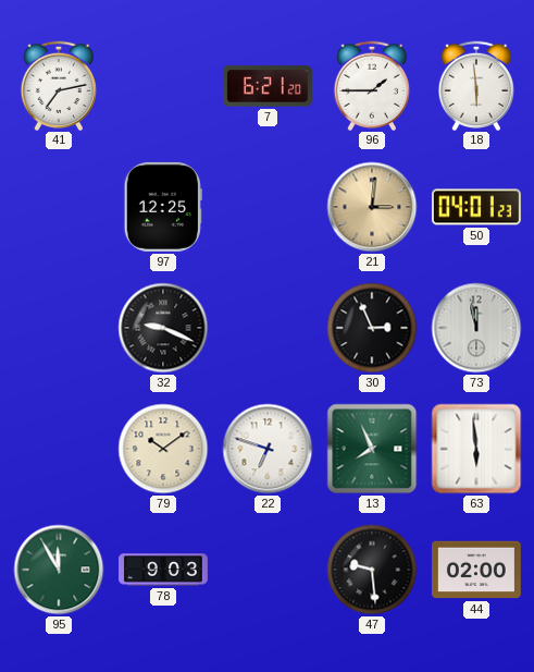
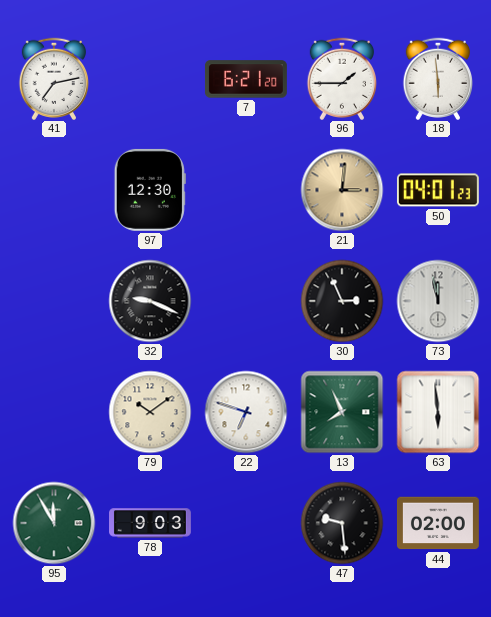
97: 12:25 -> 12:30 (150, 190)
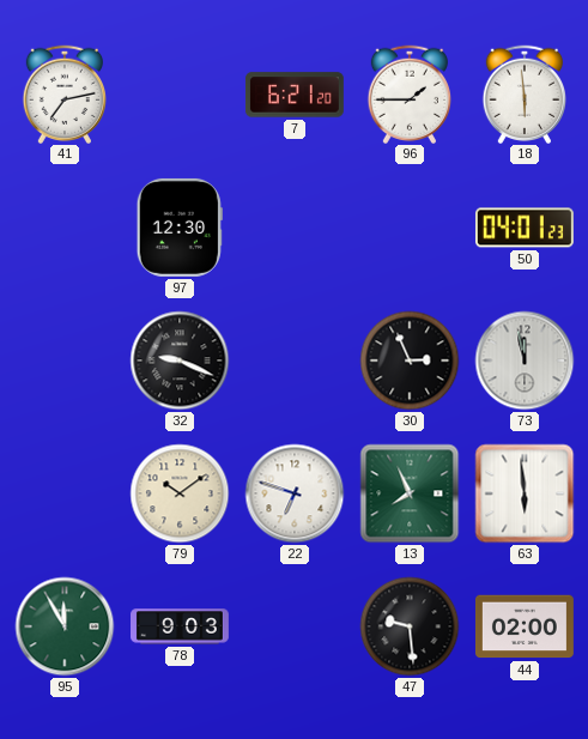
21: 3:01 -> none (342, 190)
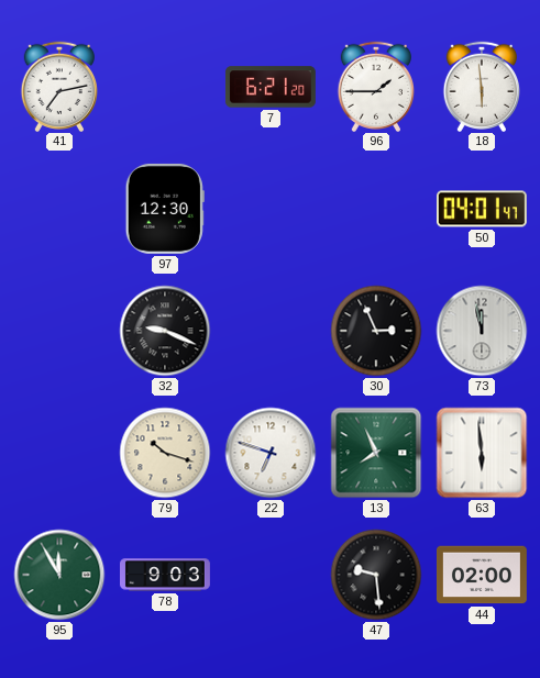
50: 04:01:23 -> 04:01:47 (482, 209)
79: 10:09 -> 10:18 (165, 453)
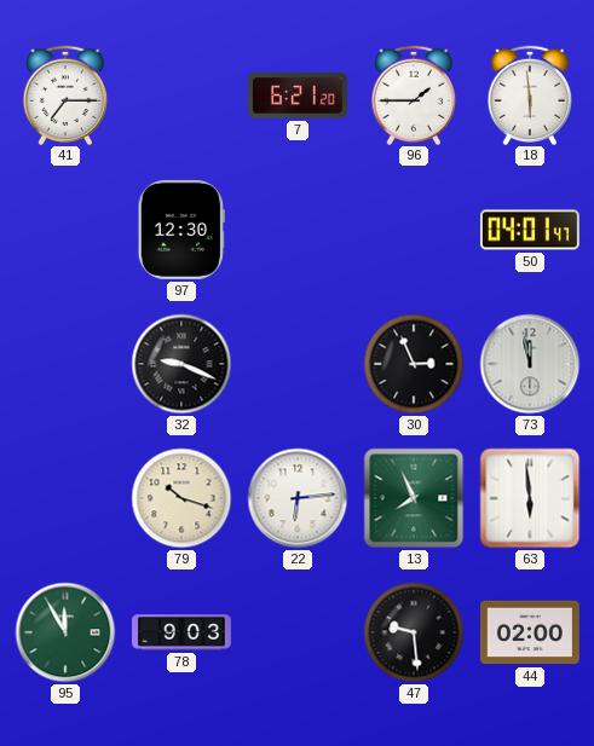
41: 7:13 -> 7:15 (64, 94)
22: 6:48 -> 6:14 (298, 498)
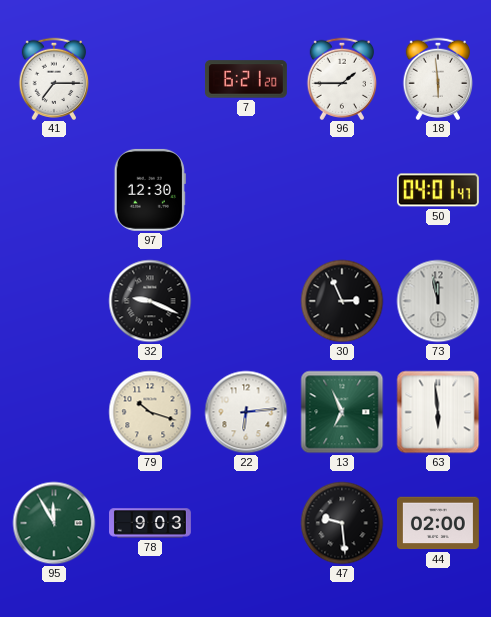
13: 7:56 -> 6:56 (342, 412)
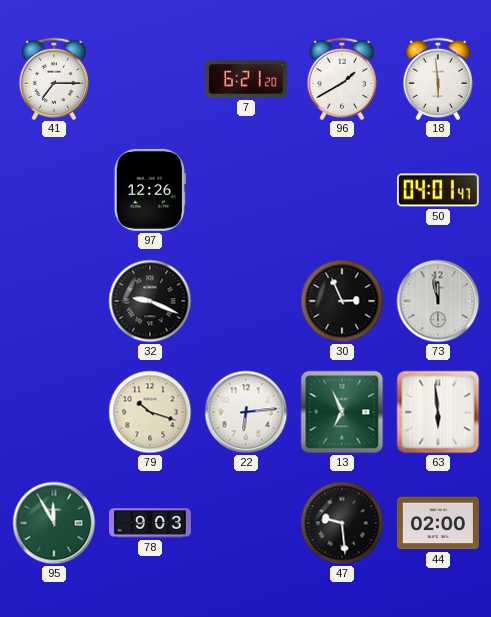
96: 1:45 -> 1:40 (341, 78)
97: 12:30 -> 12:26 (150, 190)
